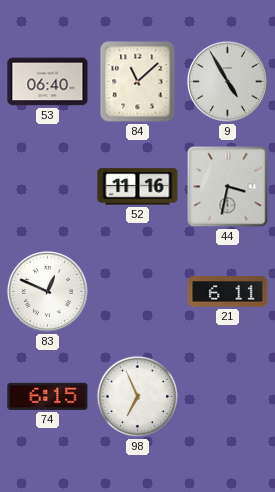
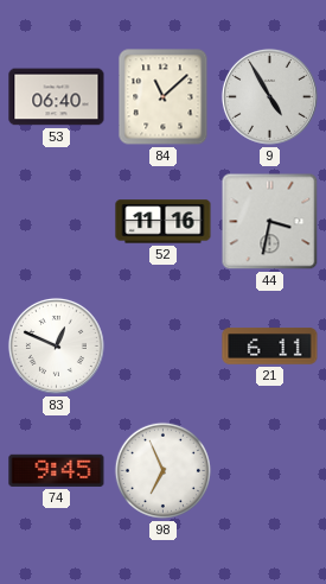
74: 6:15 -> 9:45 (57, 470)
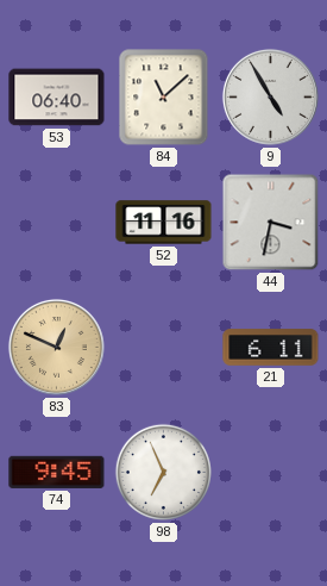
83 dial: white -> champagne (56, 347)
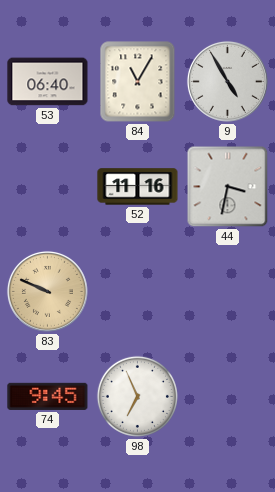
84: 11:08 -> 11:05 (138, 82)
83: 12:49 -> 9:49 (47, 291)
21: 6:11 -> none (271, 348)
